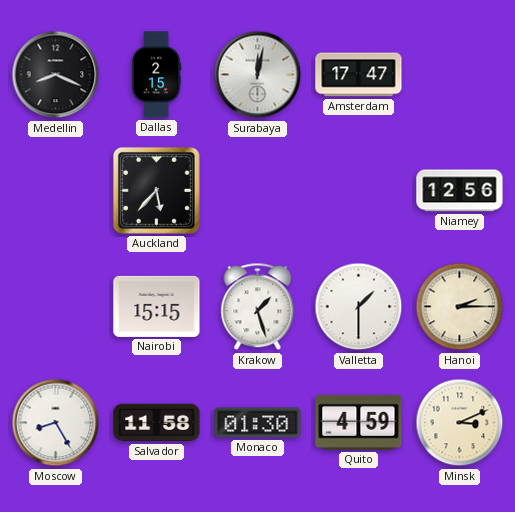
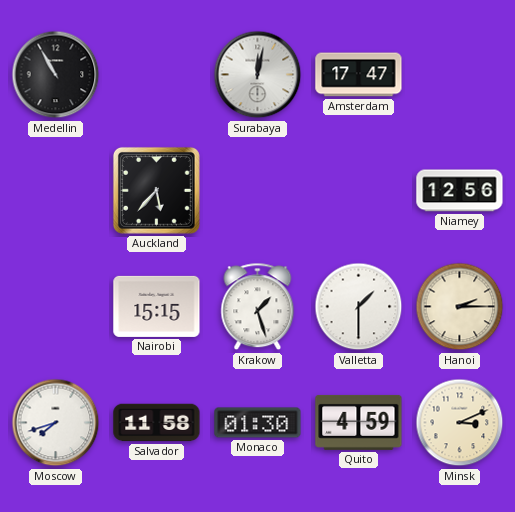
Medellin: 8:19 -> 10:55 (56, 75)
Dallas: 2:15 -> none (156, 75)
Moscow: 8:25 -> 7:42 (56, 423)
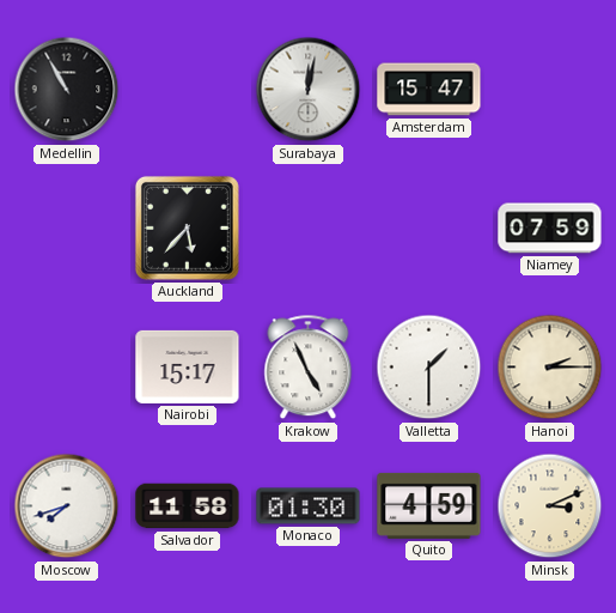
Amsterdam: 17:47 -> 15:47 (429, 90)
Niamey: 12:56 -> 07:59 (550, 229)
Nairobi: 15:15 -> 15:17 (188, 366)
Krakow: 1:27 -> 4:56 (309, 368)
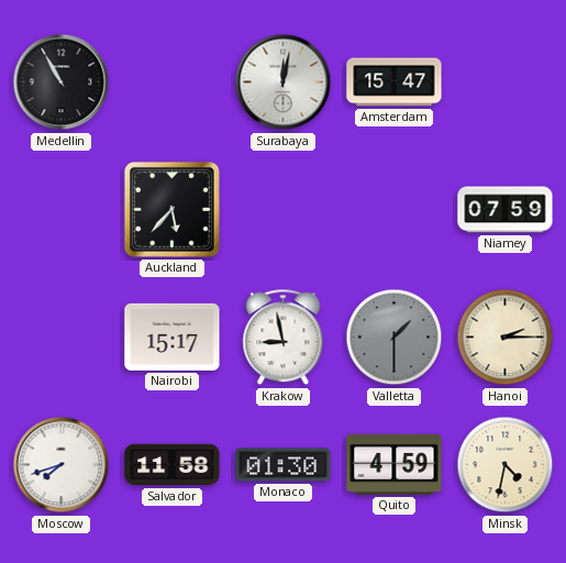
Krakow: 4:56 -> 8:58 (284, 338)
Valletta dial: white -> grey (395, 338)
Minsk: 3:11 -> 4:32 (506, 465)
